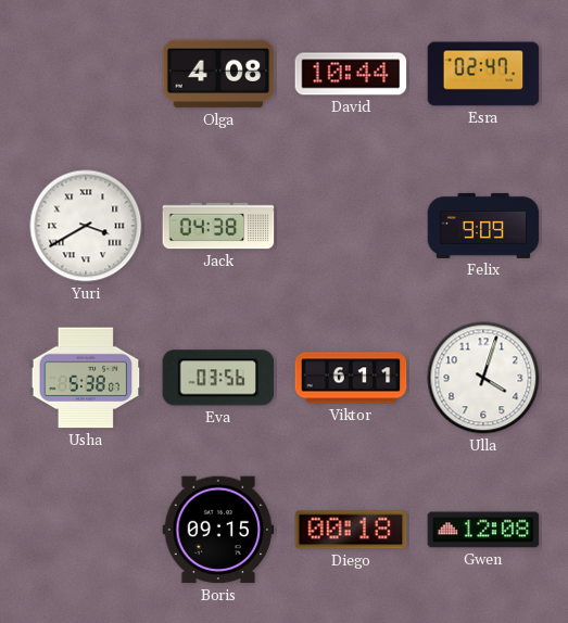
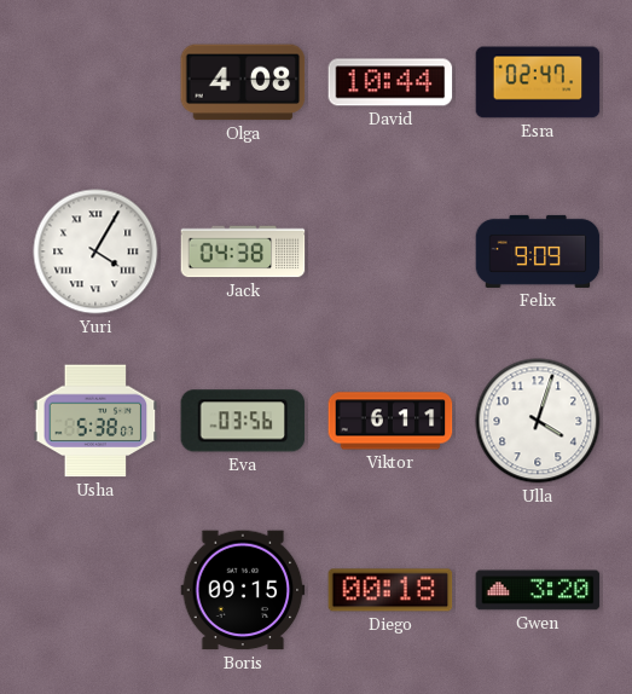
Yuri: 3:40 -> 4:05 (95, 251)
Gwen: 12:08 -> 3:20 (538, 590)
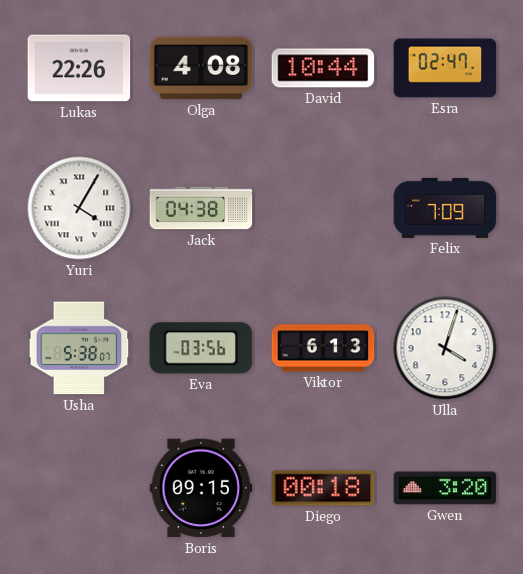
Lukas: none -> 22:26 (79, 68)
Felix: 9:09 -> 7:09 (445, 208)
Viktor: 6:11 -> 6:13 (323, 348)
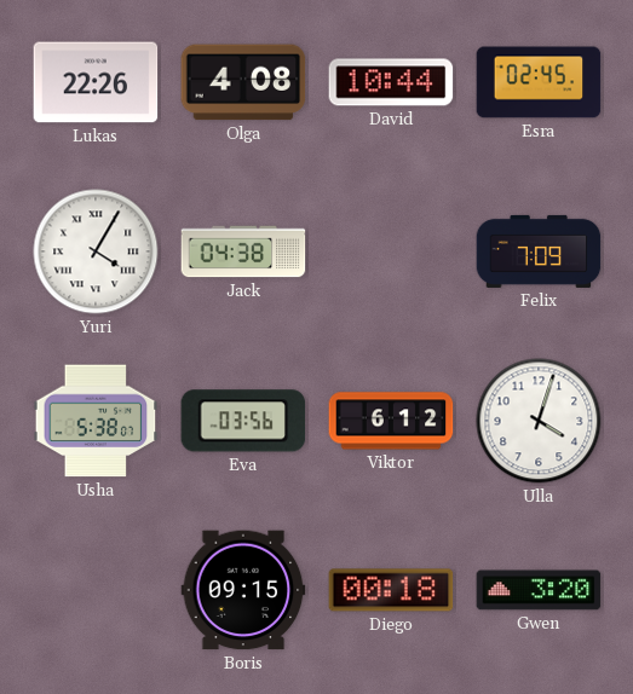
Esra: 02:47 -> 02:45 (539, 82)
Viktor: 6:13 -> 6:12 (391, 421)
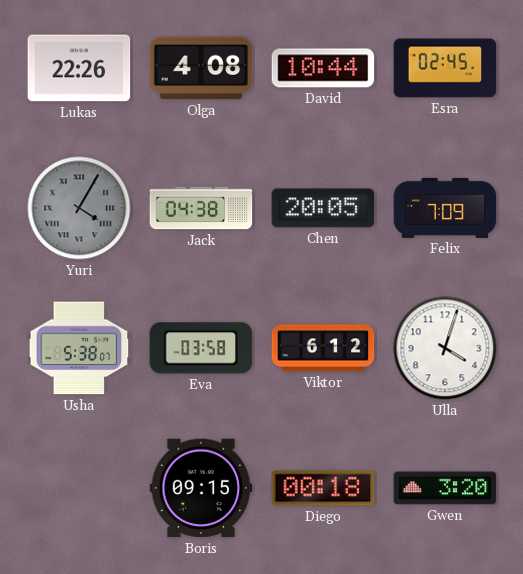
Yuri dial: white -> grey (79, 208)
Chen: none -> 20:05 (323, 208)
Eva: 03:56 -> 03:58 (201, 348)
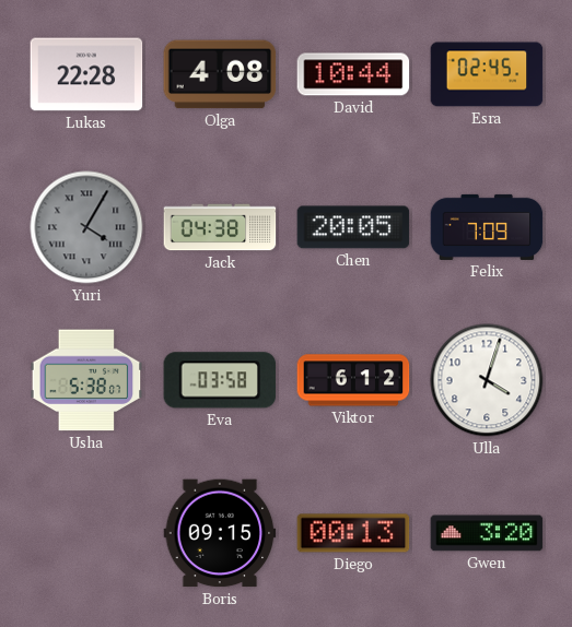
Lukas: 22:26 -> 22:28 (86, 74)
Diego: 00:18 -> 00:13 (353, 533)
